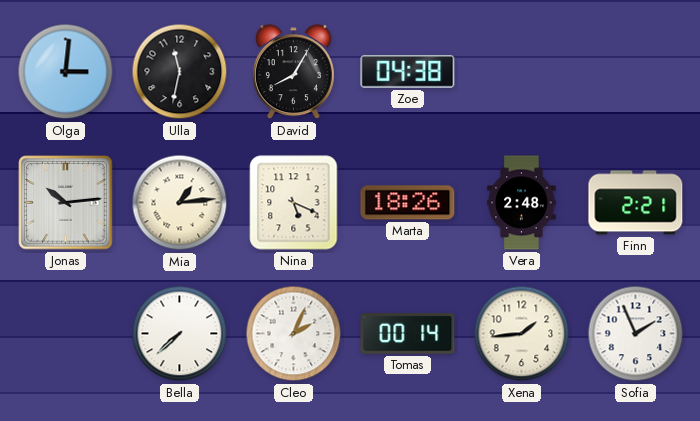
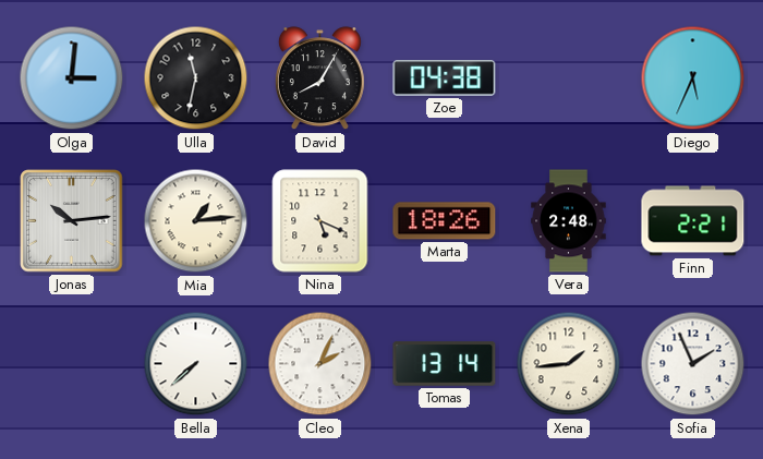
Diego: none -> 5:34 (693, 78)
Tomas: 00:14 -> 13:14 (445, 364)
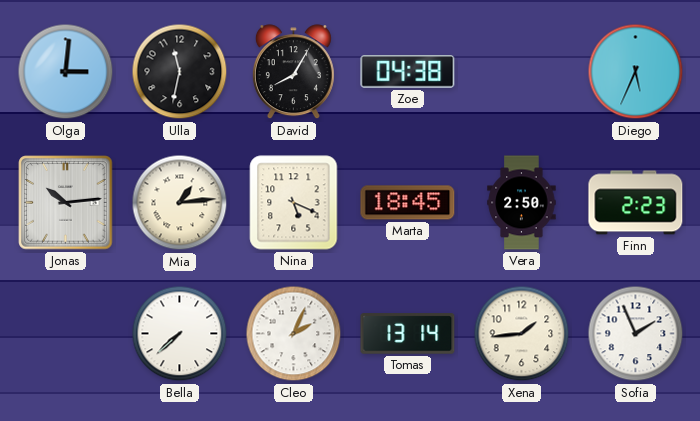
Marta: 18:26 -> 18:45 (408, 203)
Vera: 2:48 -> 2:50 (522, 203)
Finn: 2:21 -> 2:23 (636, 203)
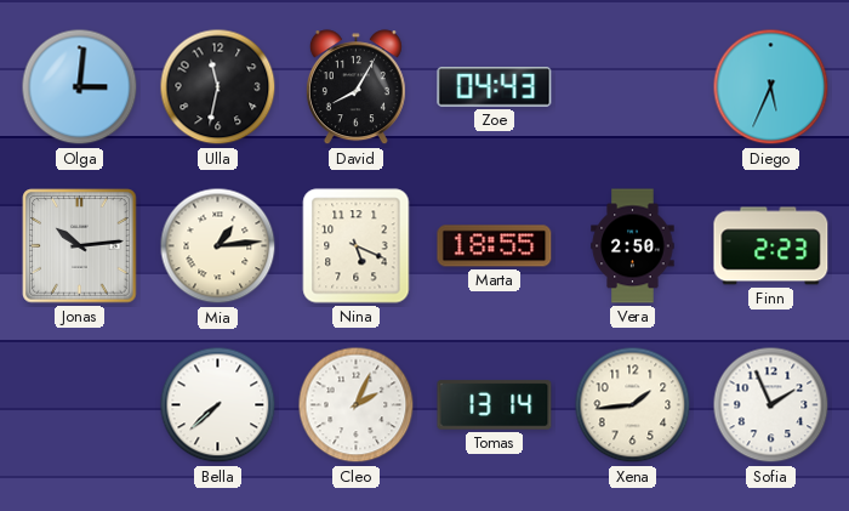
Zoe: 04:38 -> 04:43 (495, 87)
Marta: 18:45 -> 18:55 (495, 246)
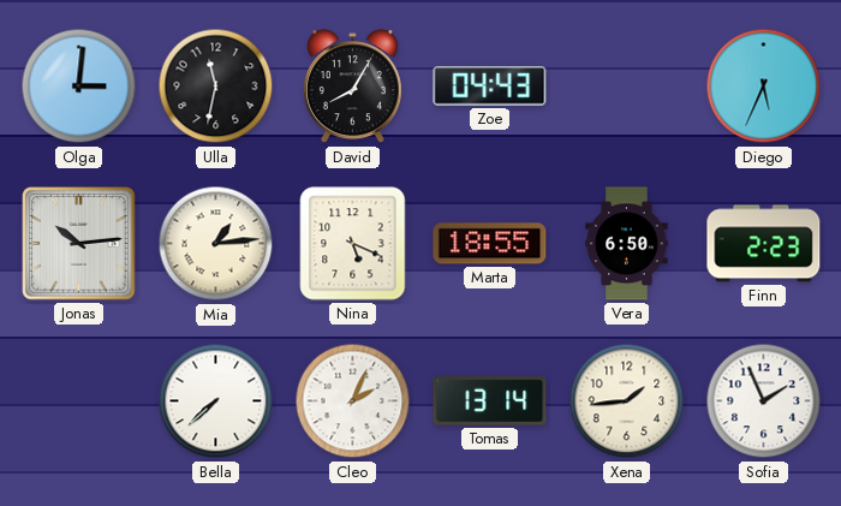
Vera: 2:50 -> 6:50 (627, 244)
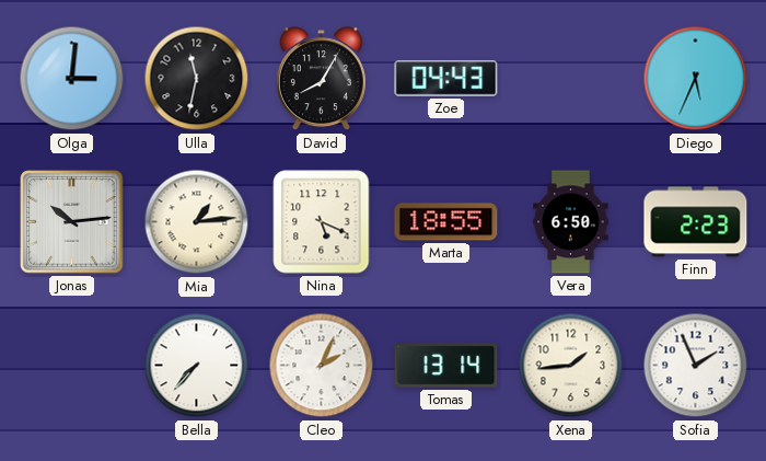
Bella: 7:38 -> 7:37 (197, 366)
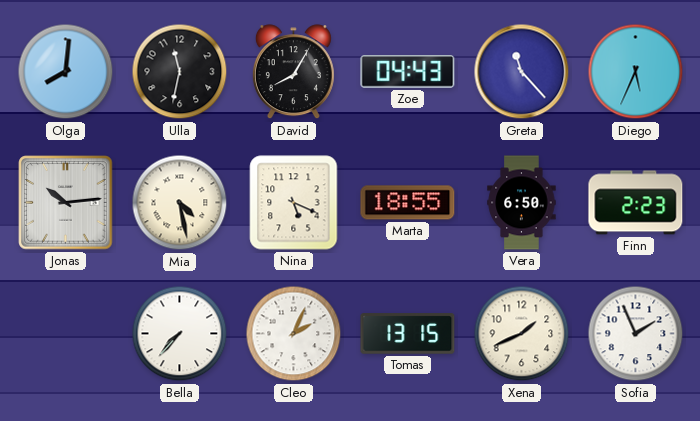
Olga: 3:01 -> 8:01 (66, 72)
Greta: none -> 11:23 (522, 72)
Mia: 1:14 -> 4:28 (180, 203)
Tomas: 13:14 -> 13:15 (408, 334)
Xena: 1:44 -> 1:41 (522, 334)
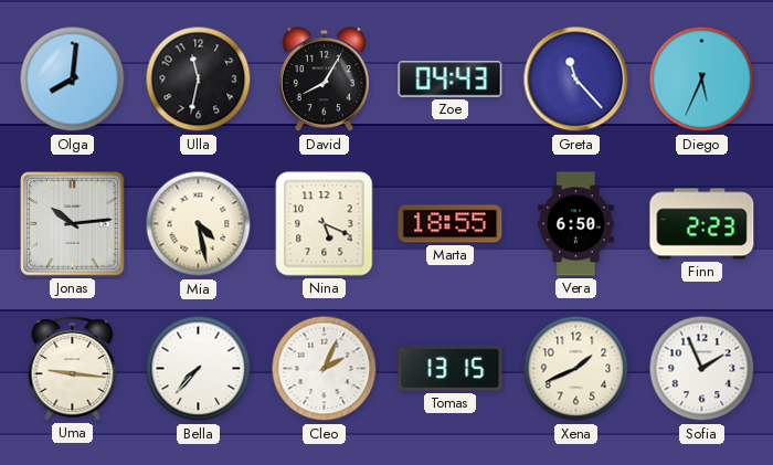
Uma: none -> 9:16 (73, 369)
